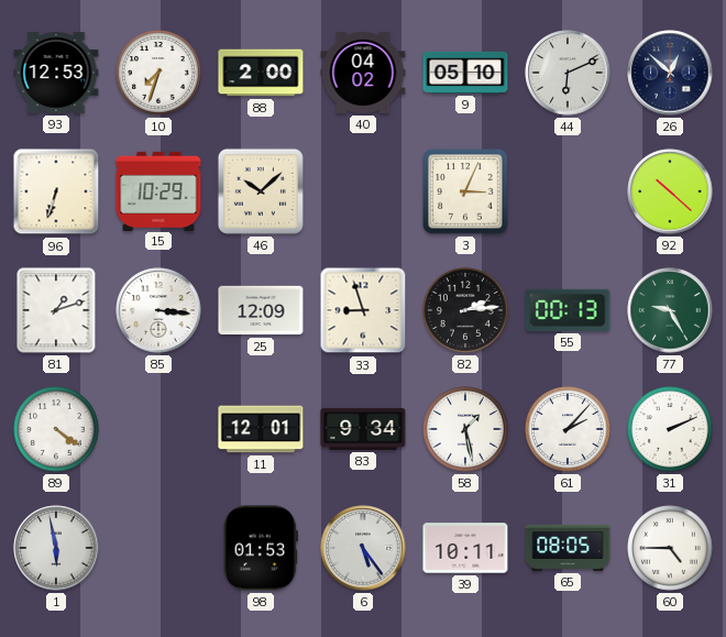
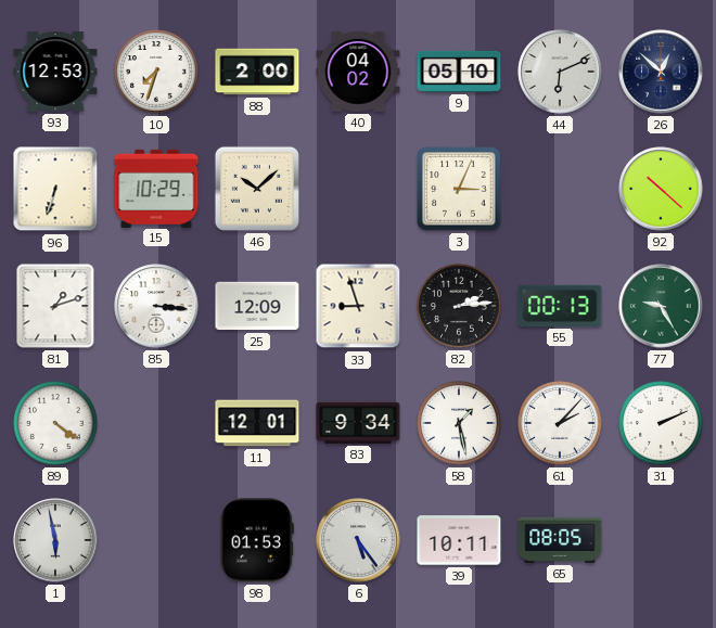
60: 4:45 -> none (670, 548)
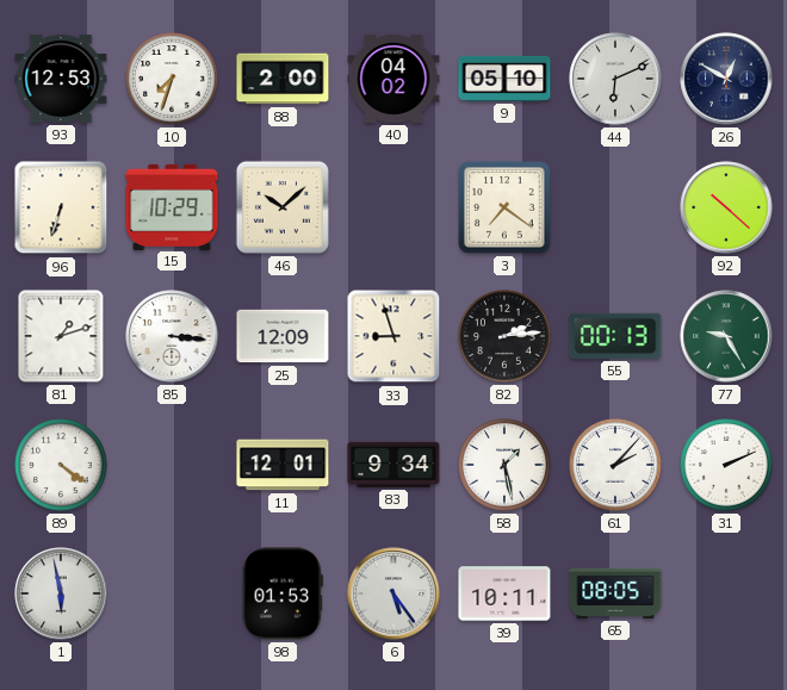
26: 12:52 -> 12:50 (726, 79)
3: 3:04 -> 7:21 (504, 207)
